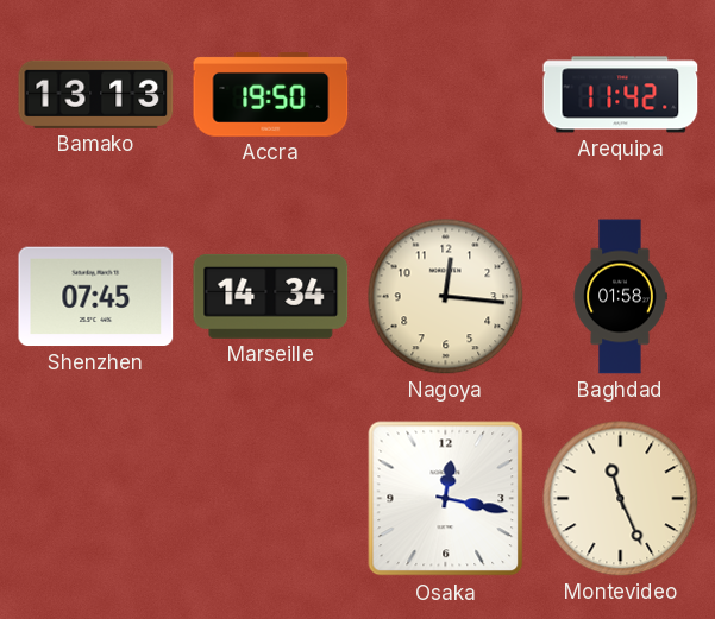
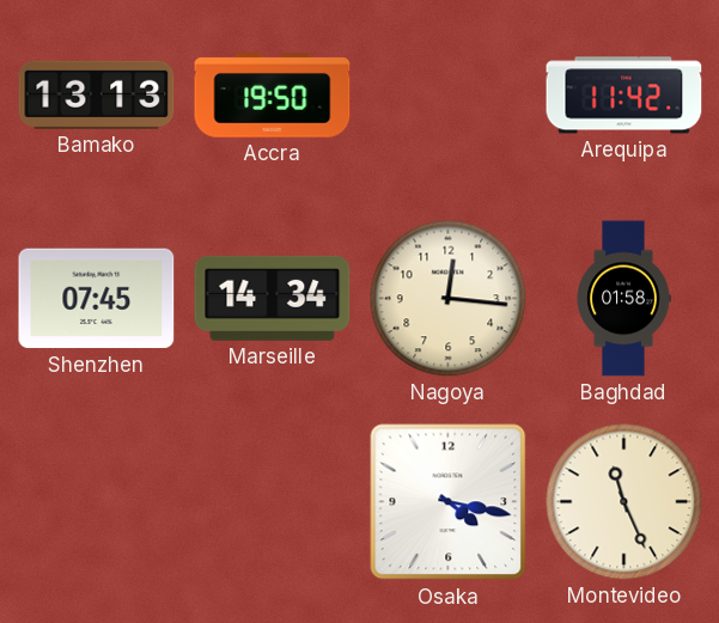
Osaka: 12:17 -> 4:17 (449, 502)
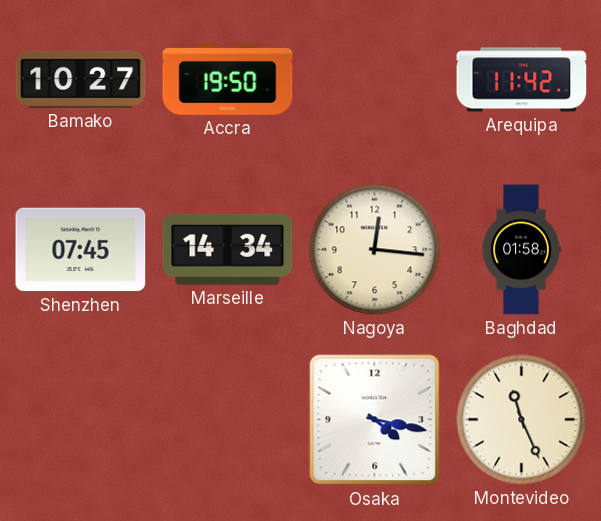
Bamako: 13:13 -> 10:27 (81, 79)
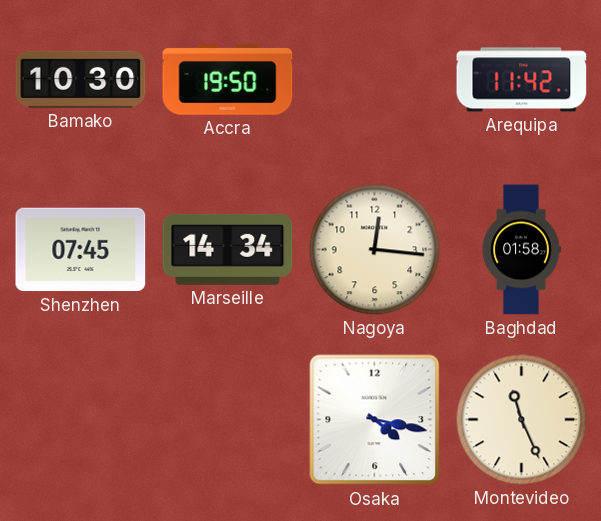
Bamako: 10:27 -> 10:30 (81, 79)
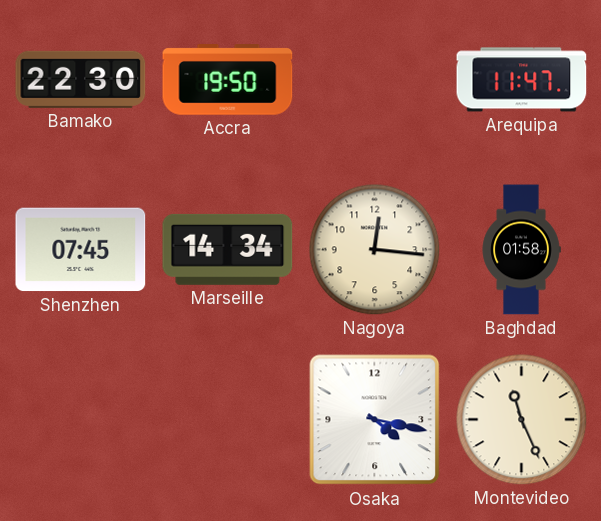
Bamako: 10:30 -> 22:30 (81, 79)
Arequipa: 11:42 -> 11:47 (522, 80)
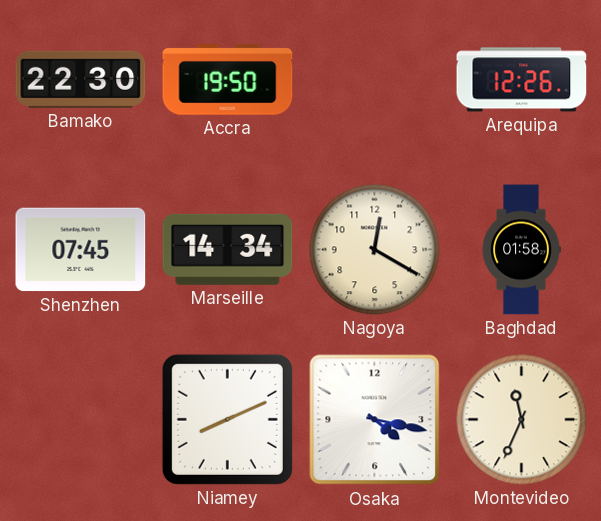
Arequipa: 11:47 -> 12:26 (522, 80)
Nagoya: 12:16 -> 12:20 (375, 250)
Niamey: none -> 8:11 (227, 419)
Montevideo: 11:26 -> 11:34 (522, 420)
